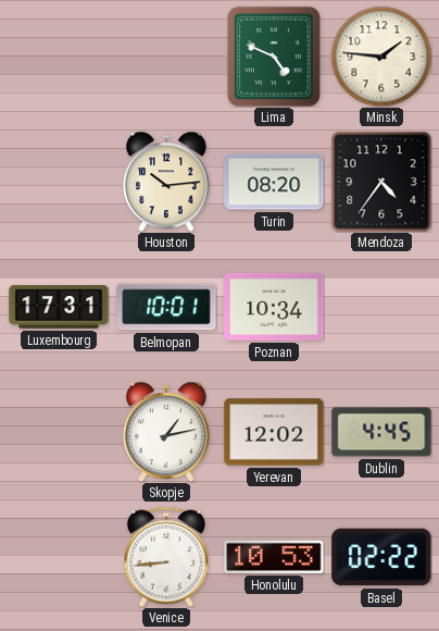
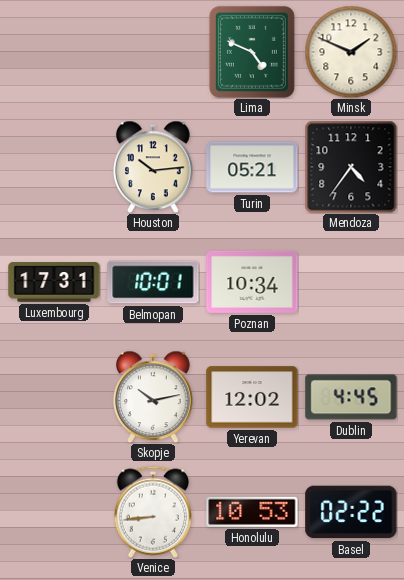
Minsk: 1:46 -> 1:49 (351, 52)
Turin: 08:20 -> 05:21 (252, 167)
Skopje: 1:13 -> 10:13 (154, 397)
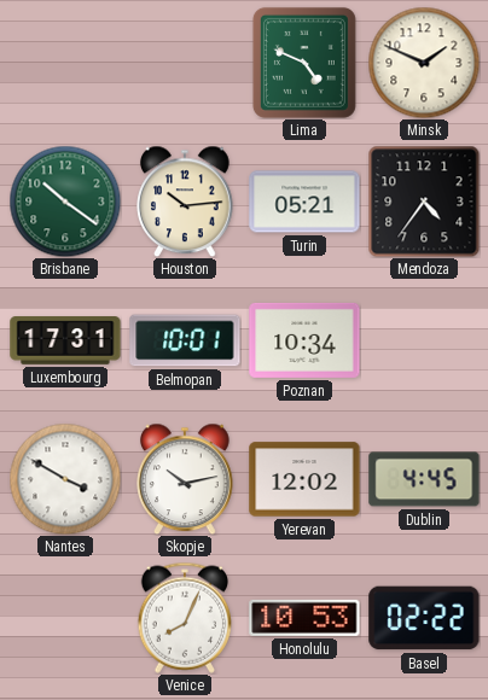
Brisbane: none -> 10:21 (65, 202)
Nantes: none -> 3:50 (65, 479)
Venice: 8:44 -> 8:04 (184, 618)
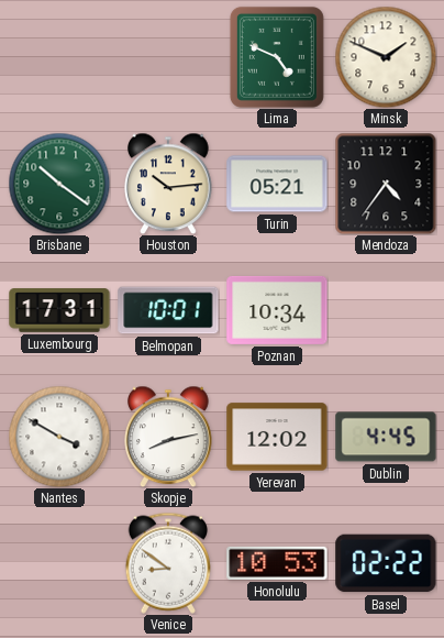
Skopje: 10:13 -> 8:13 (169, 437)
Venice: 8:04 -> 8:51 (167, 563)
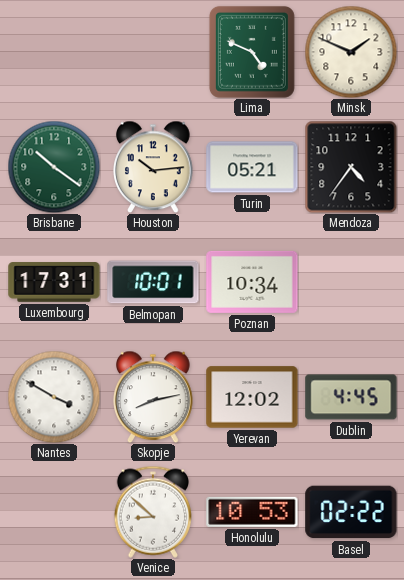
Venice: 8:51 -> 8:52 (152, 512)
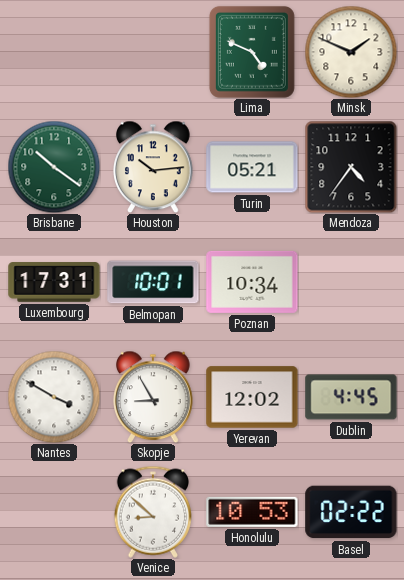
Skopje: 8:13 -> 8:55 (154, 397)
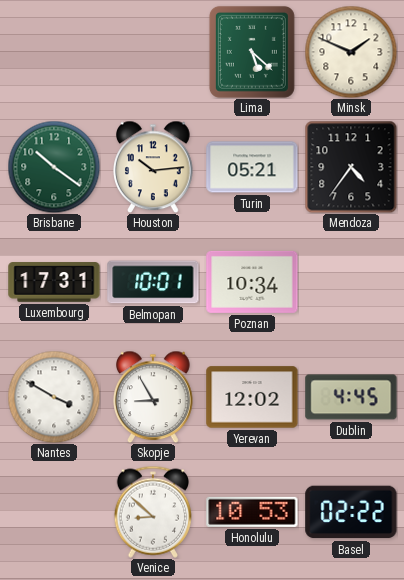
Lima: 4:49 -> 5:22 (252, 52)
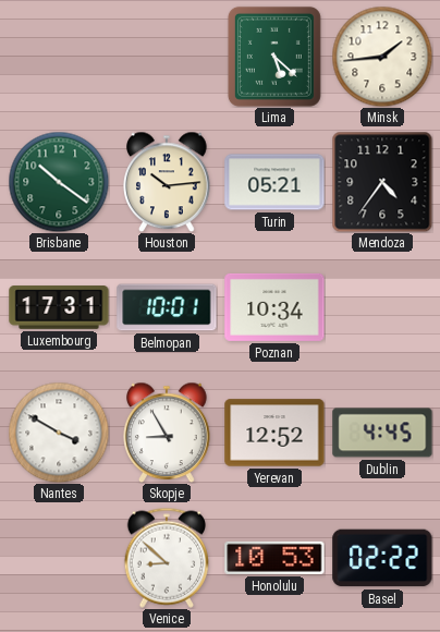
Minsk: 1:49 -> 1:44 (382, 57)
Yerevan: 12:02 -> 12:52 (274, 433)
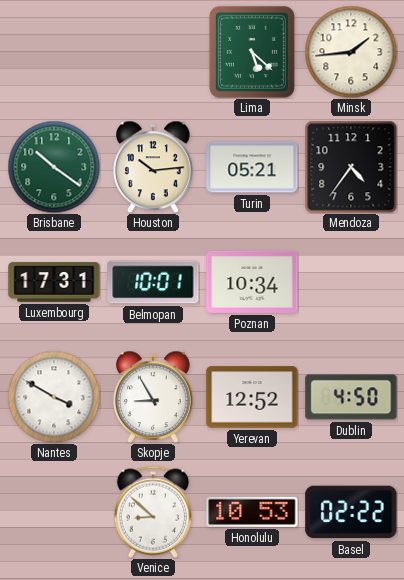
Dublin: 4:45 -> 4:50 (351, 397)
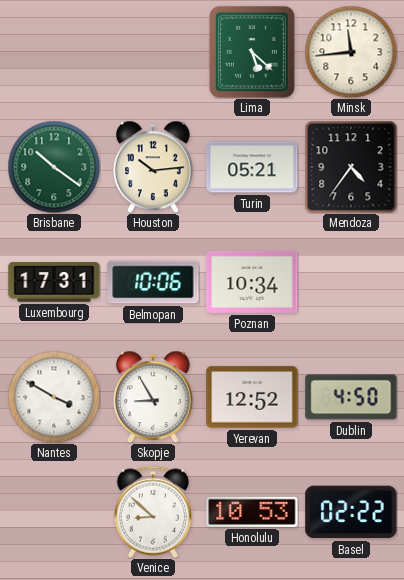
Minsk: 1:44 -> 11:44 (351, 52)
Belmopan: 10:01 -> 10:06 (153, 282)
